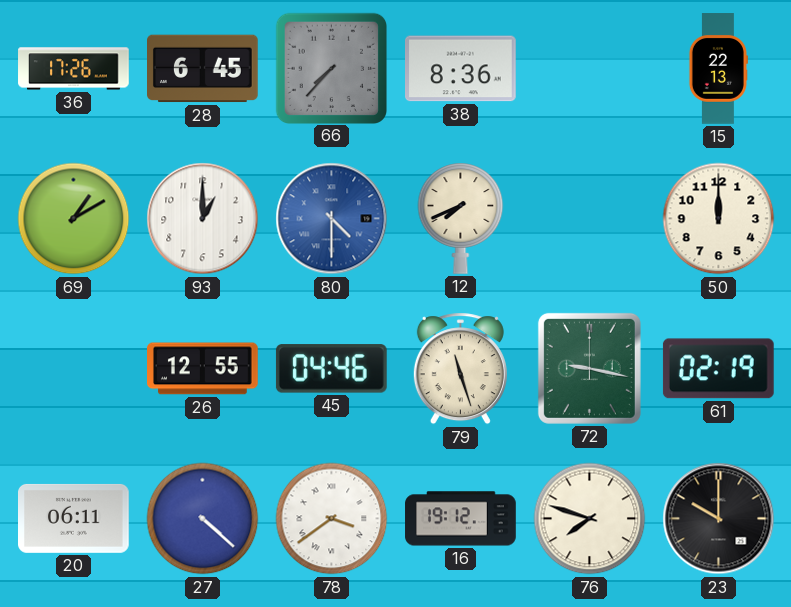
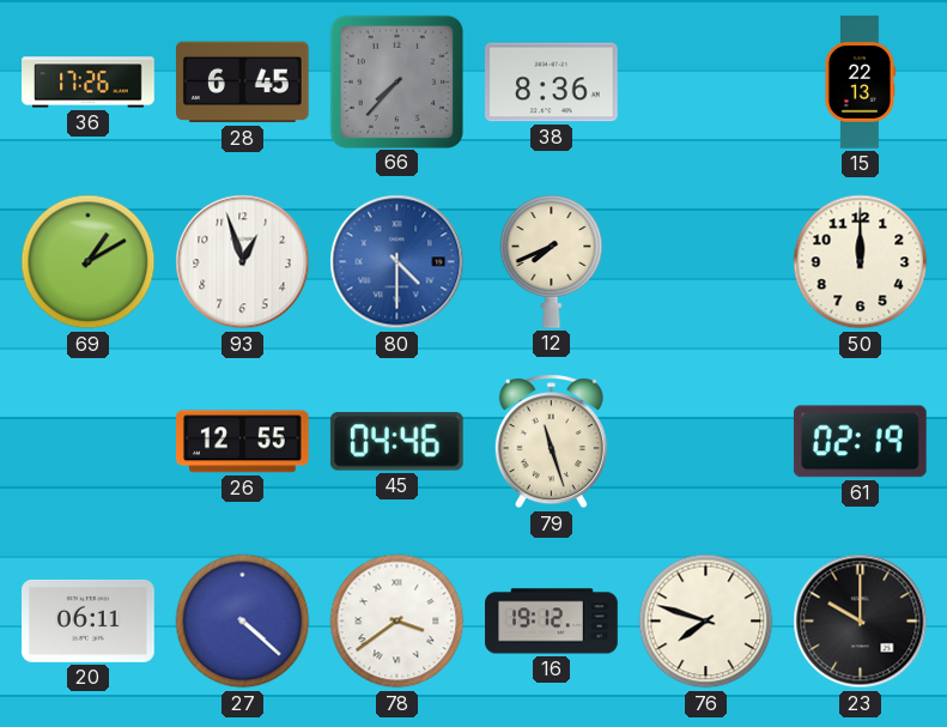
93: 1:00 -> 12:57 (243, 262)
72: 9:17 -> none (589, 368)
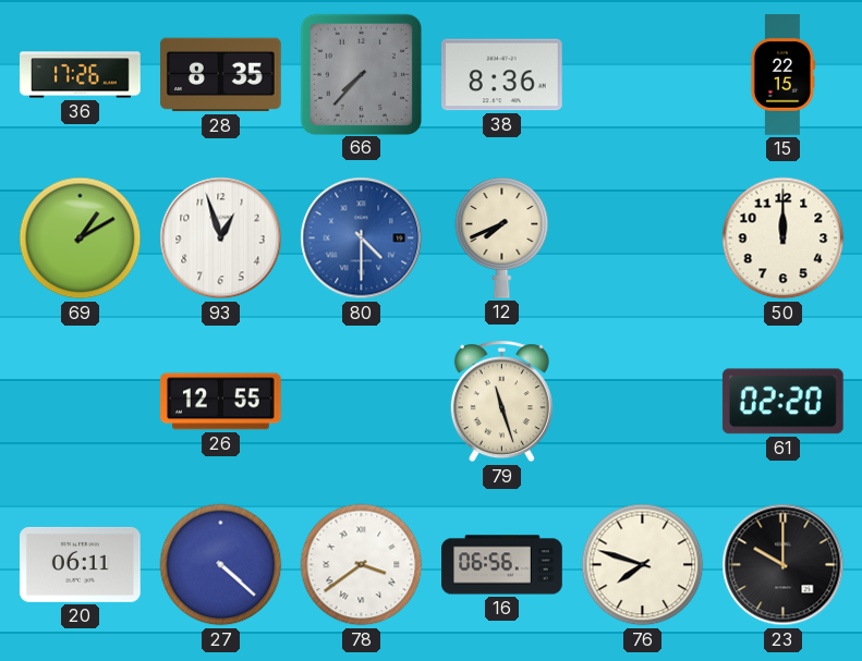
28: 6:45 -> 8:35 (221, 75)
15: 22:13 -> 22:15 (782, 75)
45: 04:46 -> none (396, 442)
61: 02:19 -> 02:20 (782, 402)
16: 19:12 -> 06:56 (502, 565)
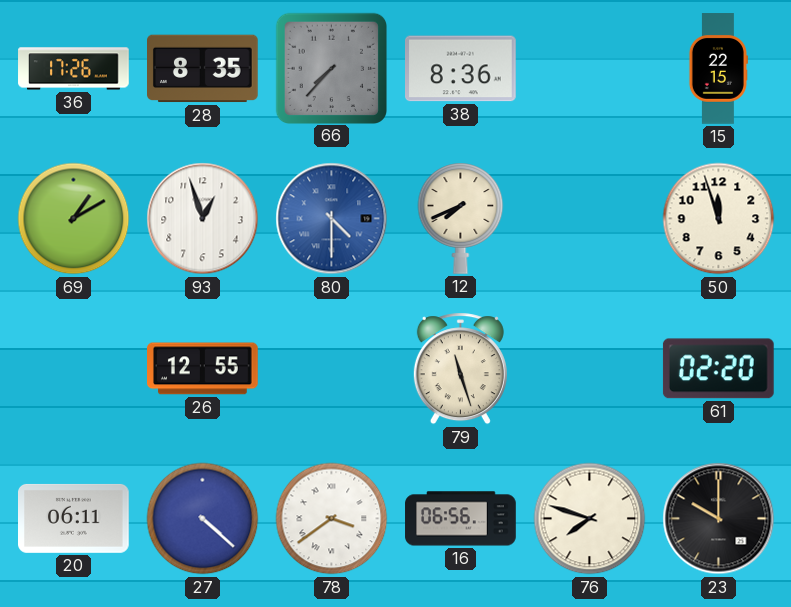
50: 12:00 -> 11:57 (719, 219)
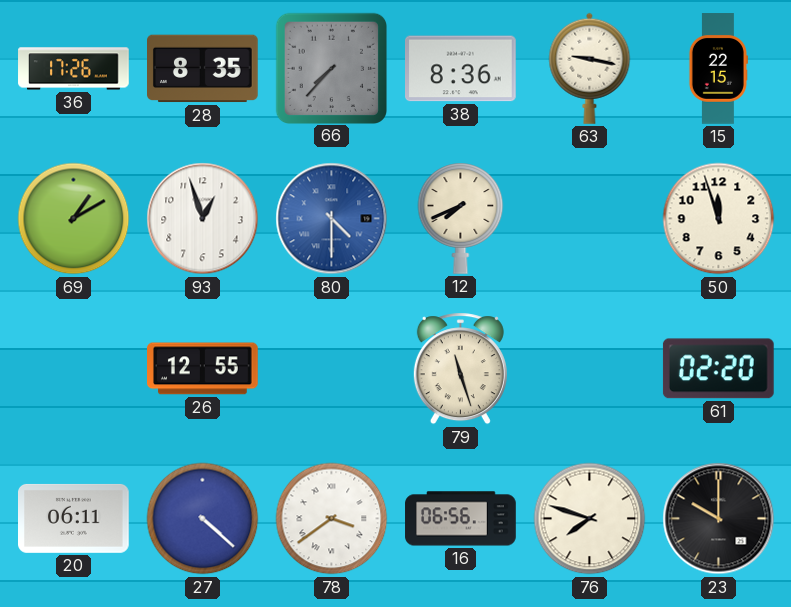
63: none -> 9:17 (590, 68)
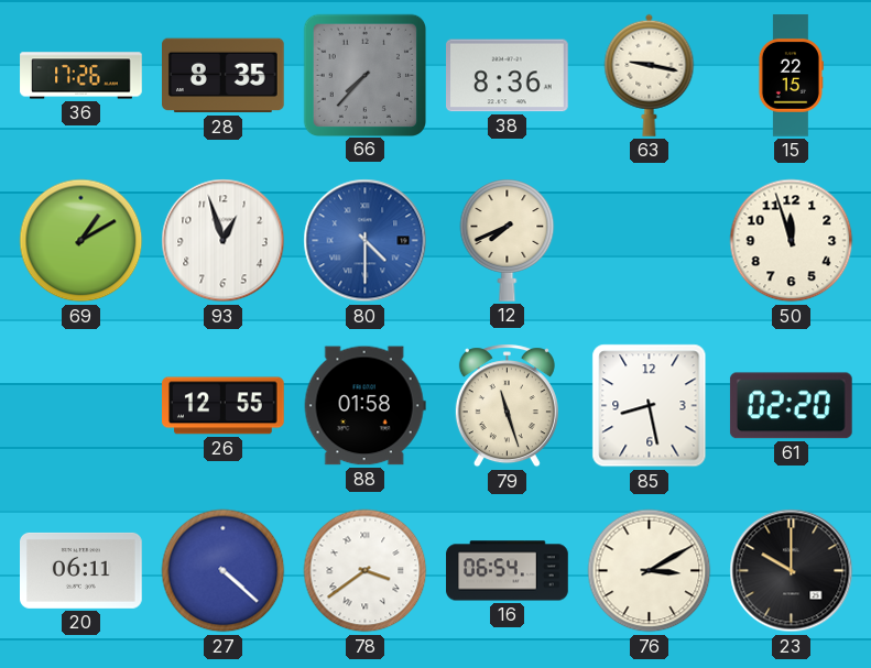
88: none -> 01:58 (364, 406)
85: none -> 8:28 (650, 406)
16: 06:56 -> 06:54 (508, 571)
76: 7:48 -> 3:10 (650, 571)
